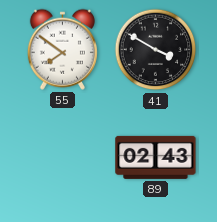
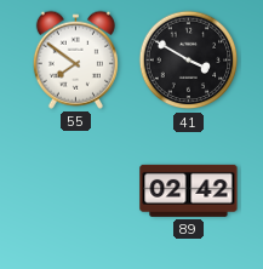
89: 02:43 -> 02:42 (189, 190)
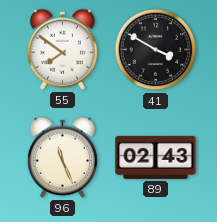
96: none -> 11:26 (62, 157)
89: 02:42 -> 02:43 (156, 157)
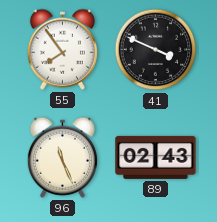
55: 7:51 -> 7:54 (62, 49)
41: 3:50 -> 3:49 (156, 50)
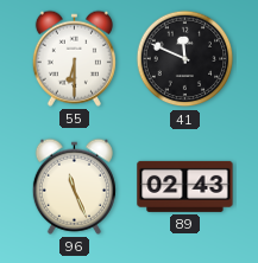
55: 7:54 -> 6:30 (74, 58)
41: 3:49 -> 11:49 (185, 59)
